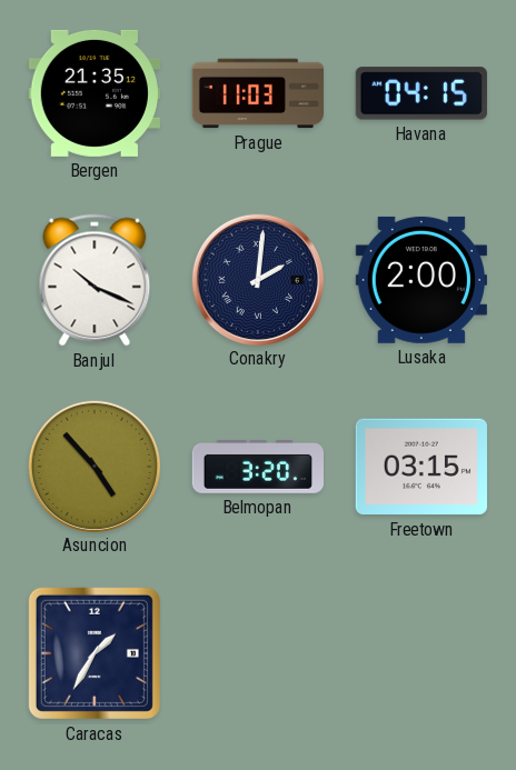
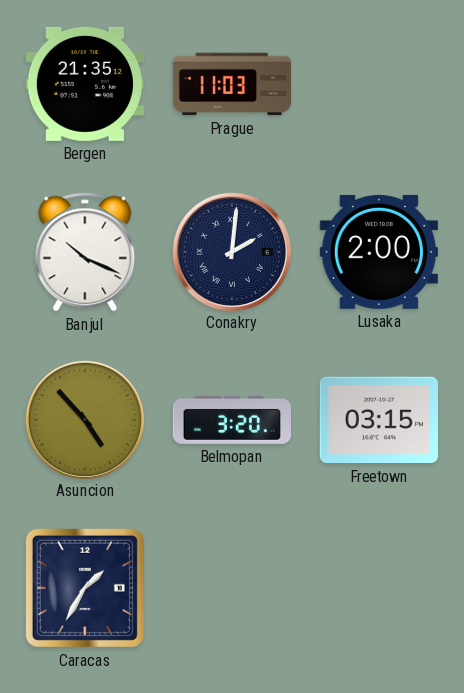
Havana: 04:15 -> none (421, 93)
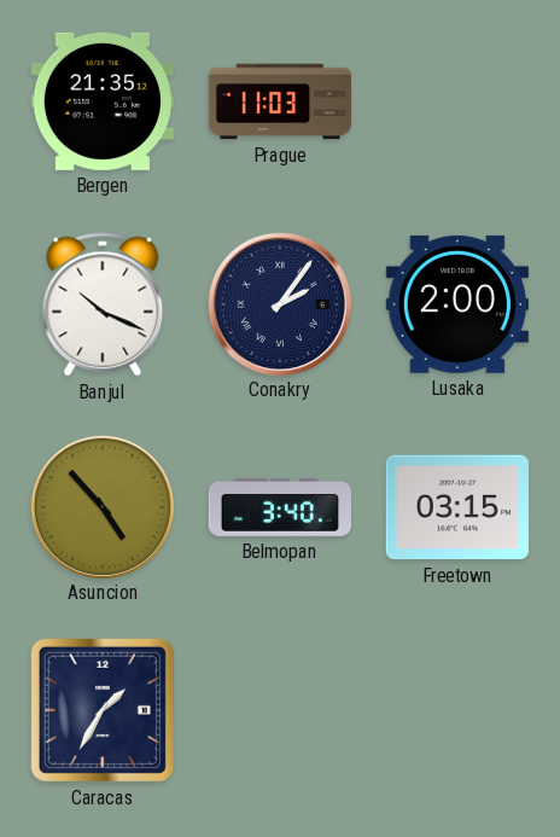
Conakry: 2:01 -> 2:06 (279, 303)
Belmopan: 3:20 -> 3:40 (279, 507)
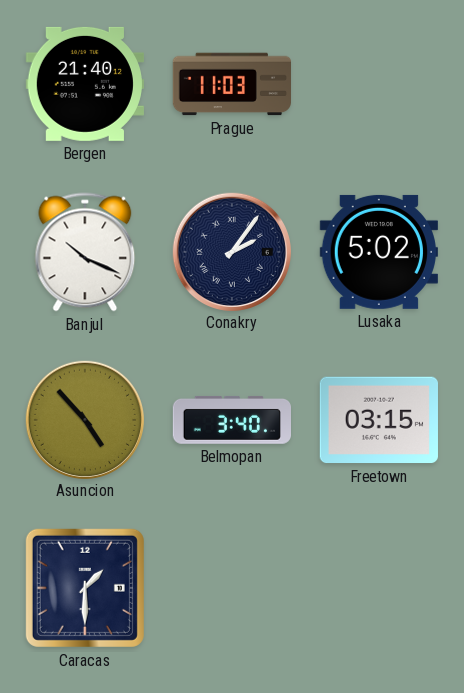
Bergen: 21:35 -> 21:40 (85, 84)
Lusaka: 2:00 -> 5:02 (379, 252)
Caracas: 1:35 -> 1:30 (85, 588)
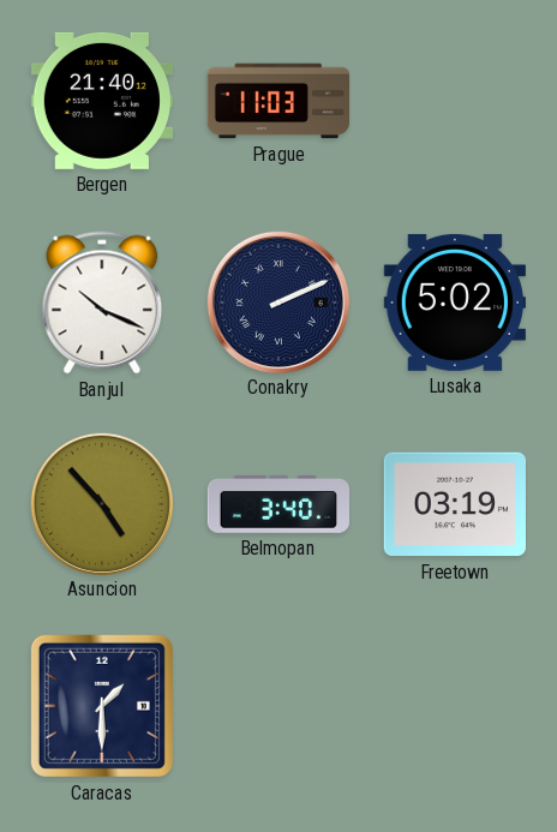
Conakry: 2:06 -> 2:11 (277, 301)
Freetown: 03:15 -> 03:19 (455, 504)
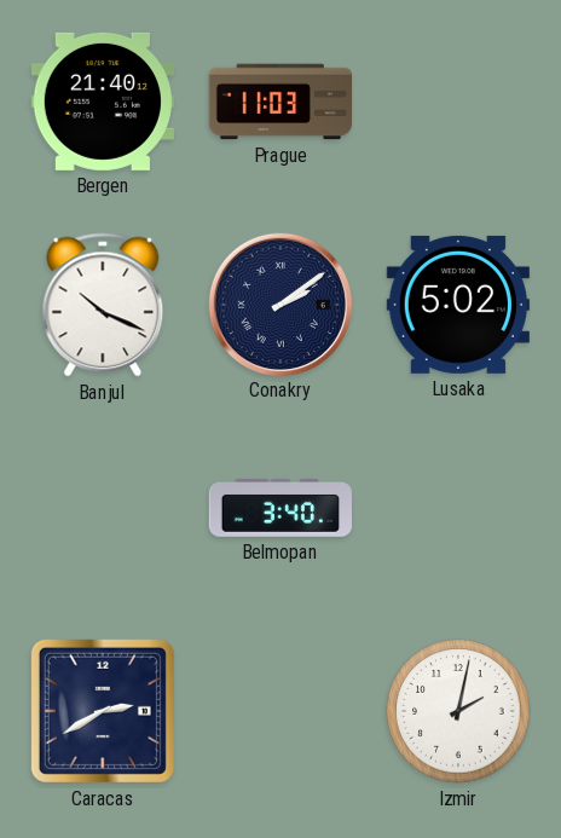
Conakry: 2:11 -> 2:09 (279, 304)
Asuncion: 4:53 -> none (101, 503)
Freetown: 03:19 -> none (455, 504)
Caracas: 1:30 -> 2:40 (103, 711)
Izmir: none -> 2:02 (458, 711)
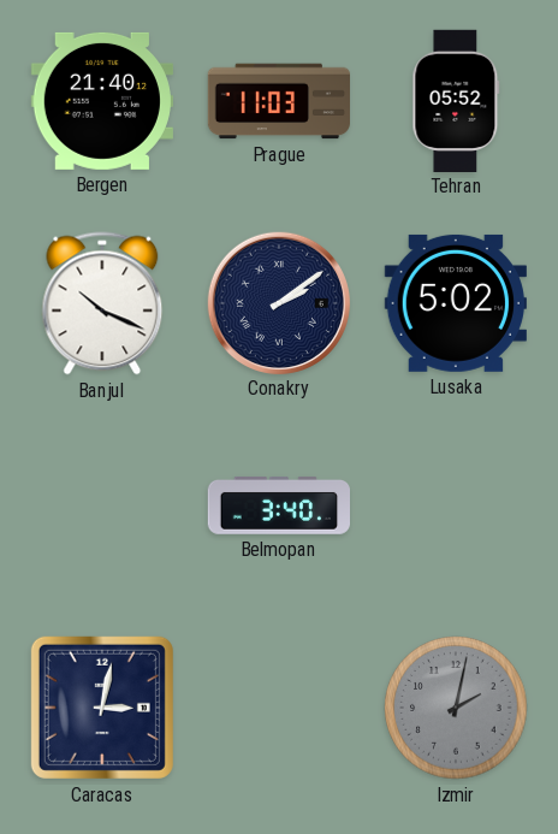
Tehran: none -> 05:52 (456, 100)
Caracas: 2:40 -> 3:02 (102, 708)
Izmir dial: white -> grey (456, 708)
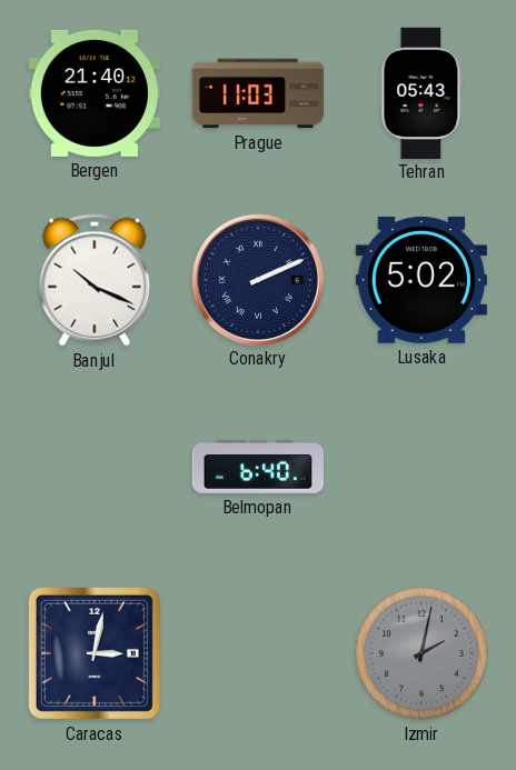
Tehran: 05:52 -> 05:43 (421, 92)
Conakry: 2:09 -> 2:11 (257, 279)
Belmopan: 3:40 -> 6:40 (257, 467)
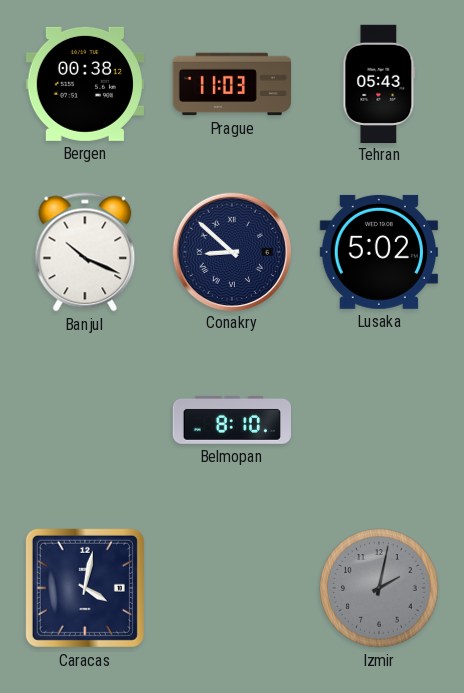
Bergen: 21:40 -> 00:38 (85, 84)
Conakry: 2:11 -> 8:52 (231, 251)
Belmopan: 6:40 -> 8:10 (231, 420)
Caracas: 3:02 -> 4:02 (85, 588)
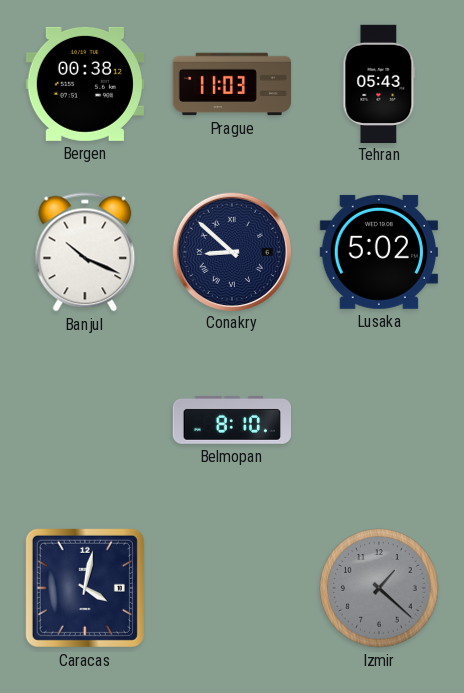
Izmir: 2:02 -> 1:22 (379, 588)
